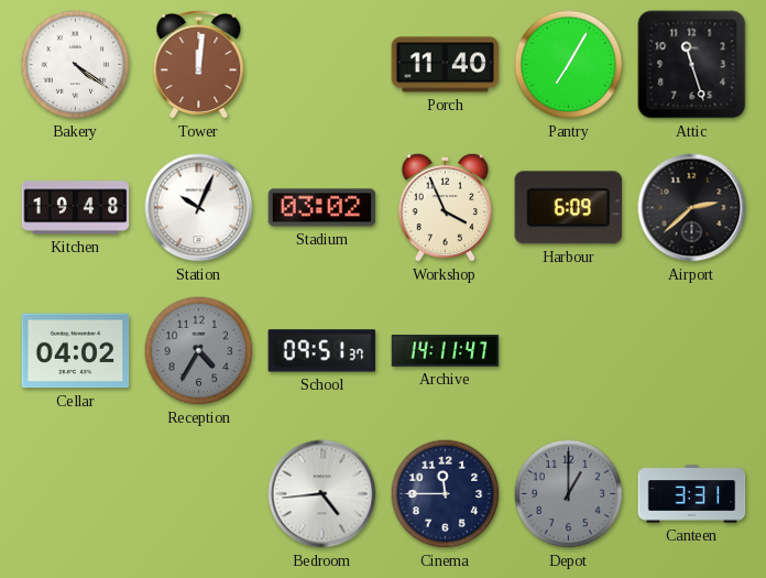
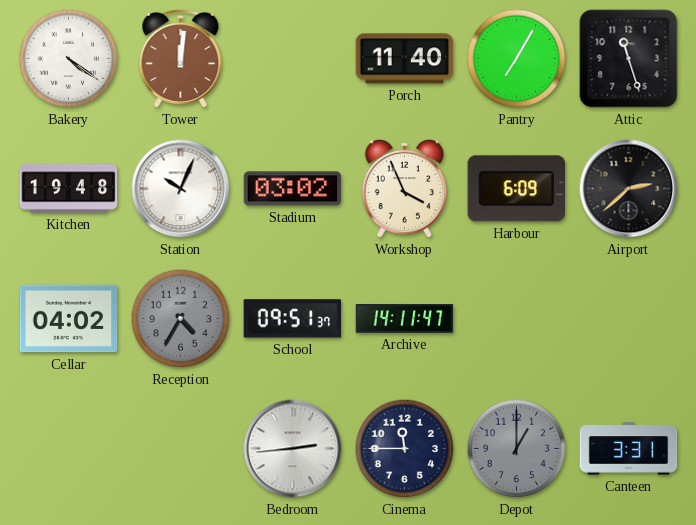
Bedroom: 4:44 -> 2:44 (293, 449)
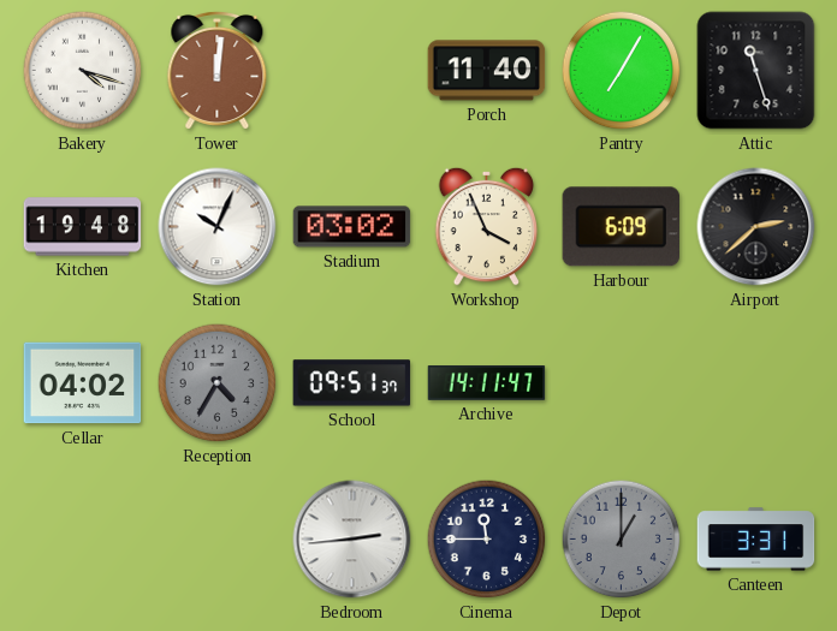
Bakery: 4:21 -> 4:18 (83, 71)
